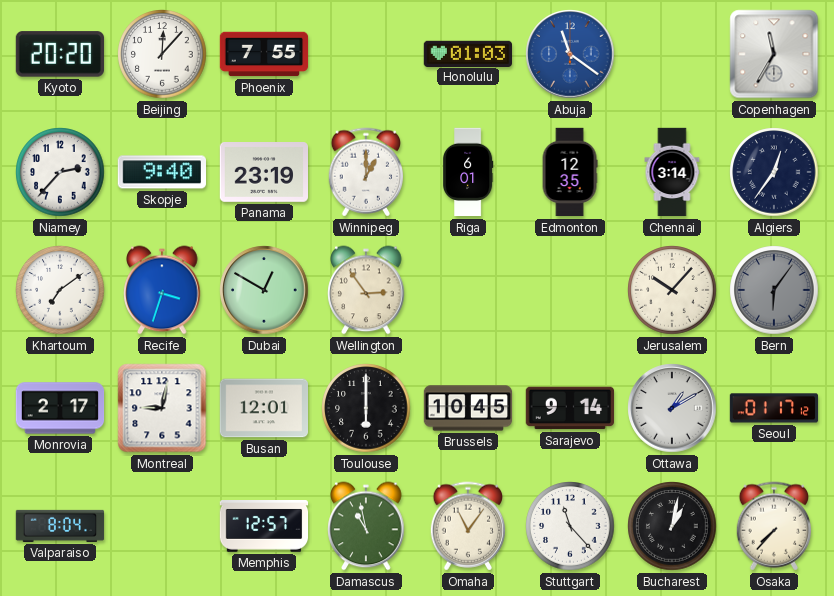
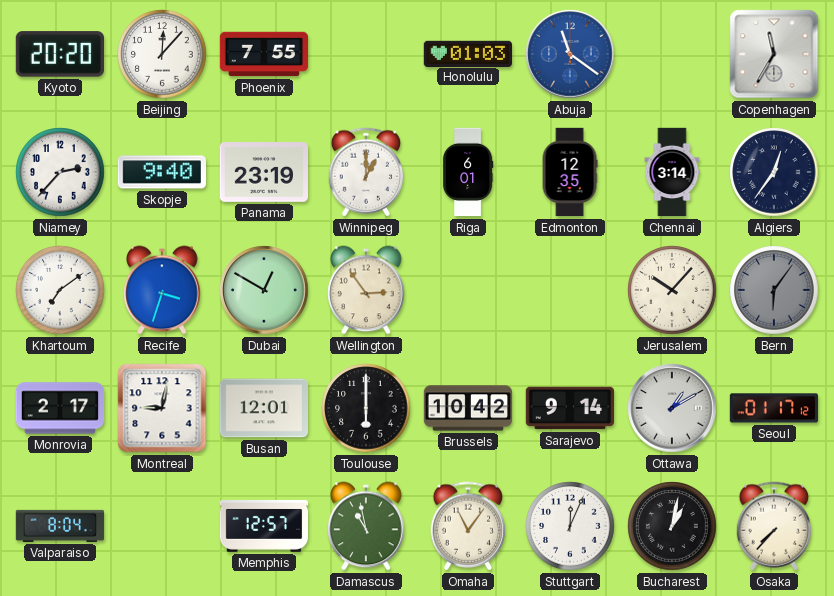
Brussels: 10:45 -> 10:42 (468, 408)
Stuttgart: 11:23 -> 12:04 (570, 526)
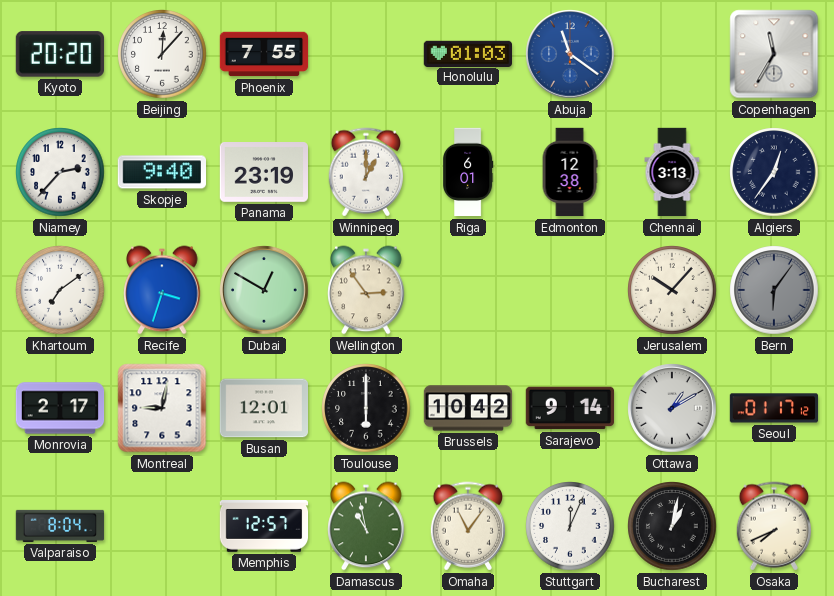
Edmonton: 12:35 -> 12:38 (570, 172)
Chennai: 3:14 -> 3:13 (672, 172)
Osaka: 7:37 -> 7:41 (773, 526)
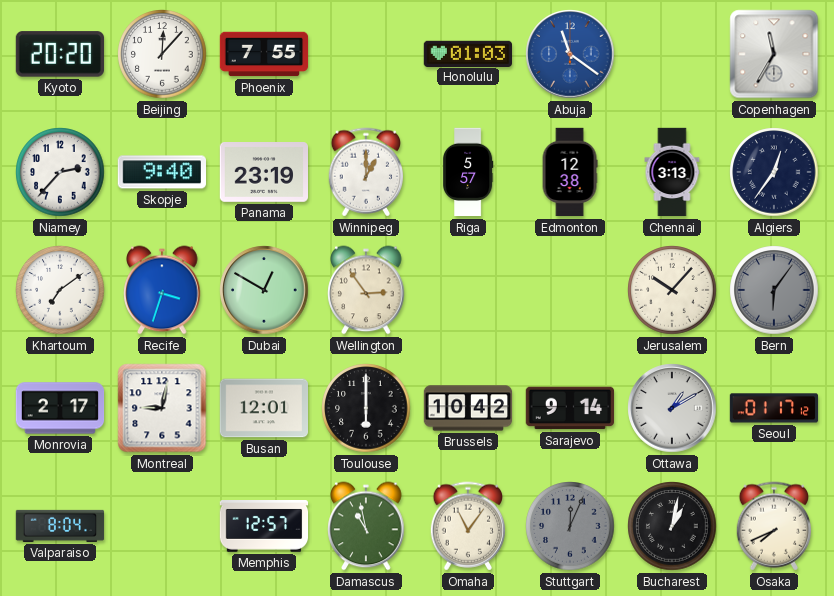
Riga: 6:01 -> 5:57 (468, 172)
Stuttgart dial: white -> grey (570, 526)
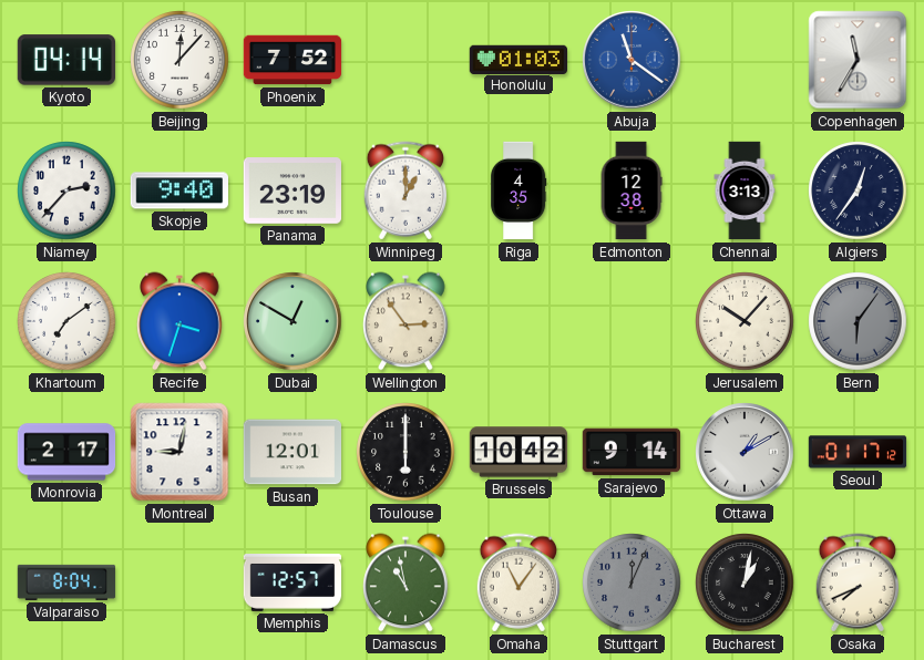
Kyoto: 20:20 -> 04:14 (65, 60)
Phoenix: 7:55 -> 7:52 (292, 60)
Riga: 5:57 -> 4:35 (519, 190)
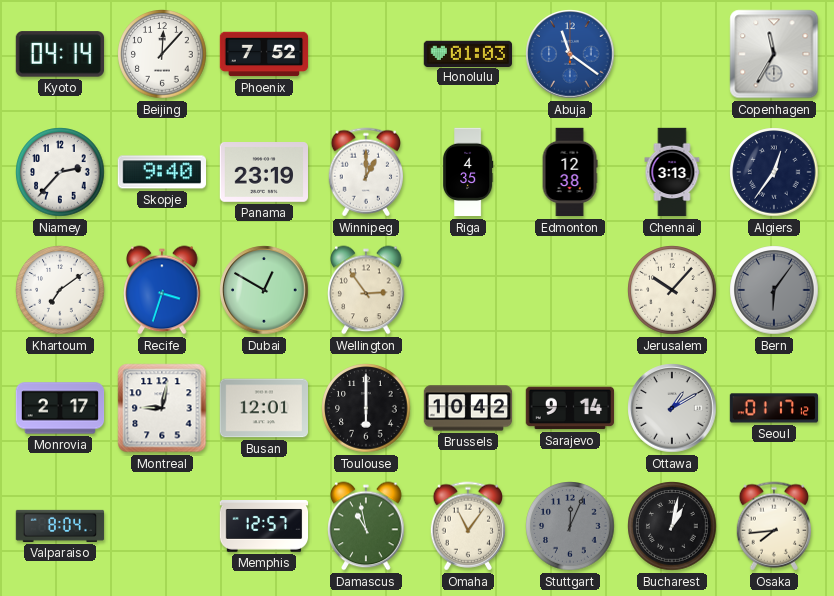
Osaka: 7:41 -> 7:44 (773, 526)
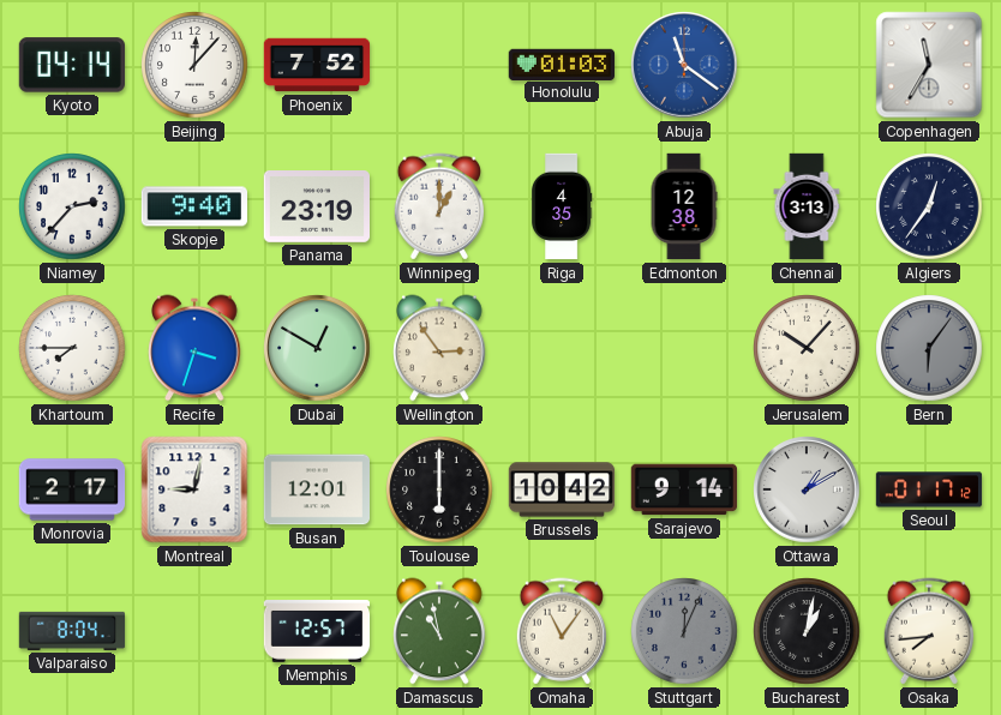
Khartoum: 7:09 -> 7:45 (72, 348)
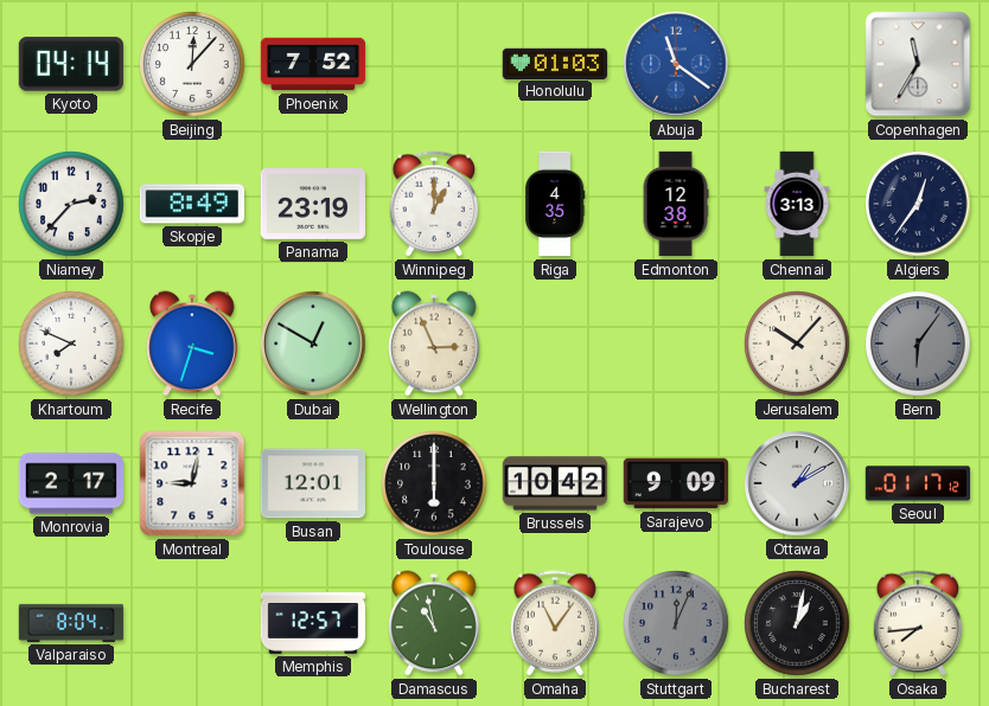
Skopje: 9:40 -> 8:49 (191, 204)
Khartoum: 7:45 -> 7:49 (71, 344)
Wellington: 2:54 -> 2:56 (434, 344)
Sarajevo: 9:14 -> 9:09 (675, 483)
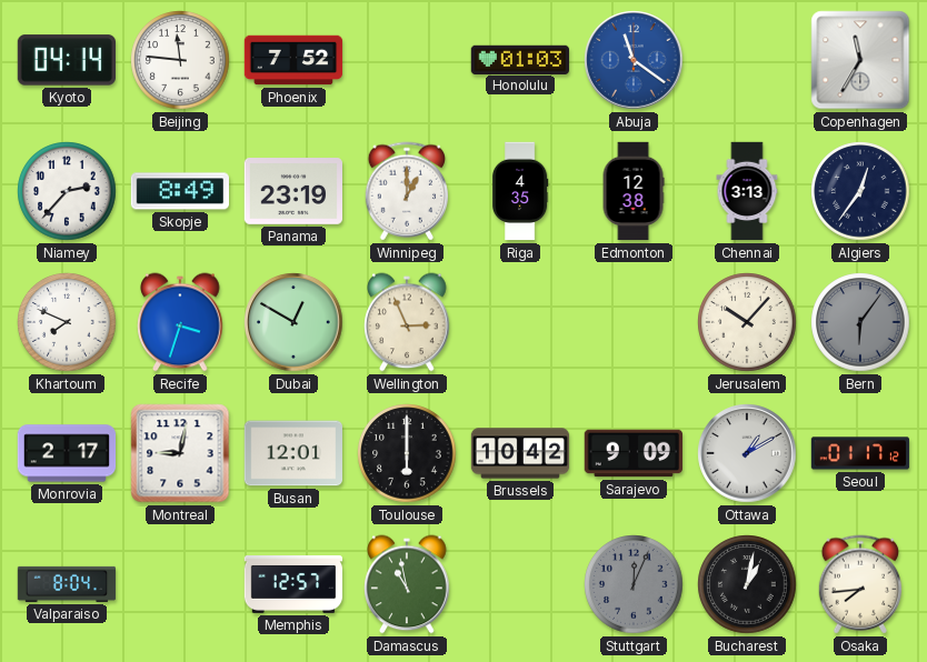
Beijing: 12:07 -> 11:46 (180, 60)
Omaha: 11:06 -> none (554, 623)
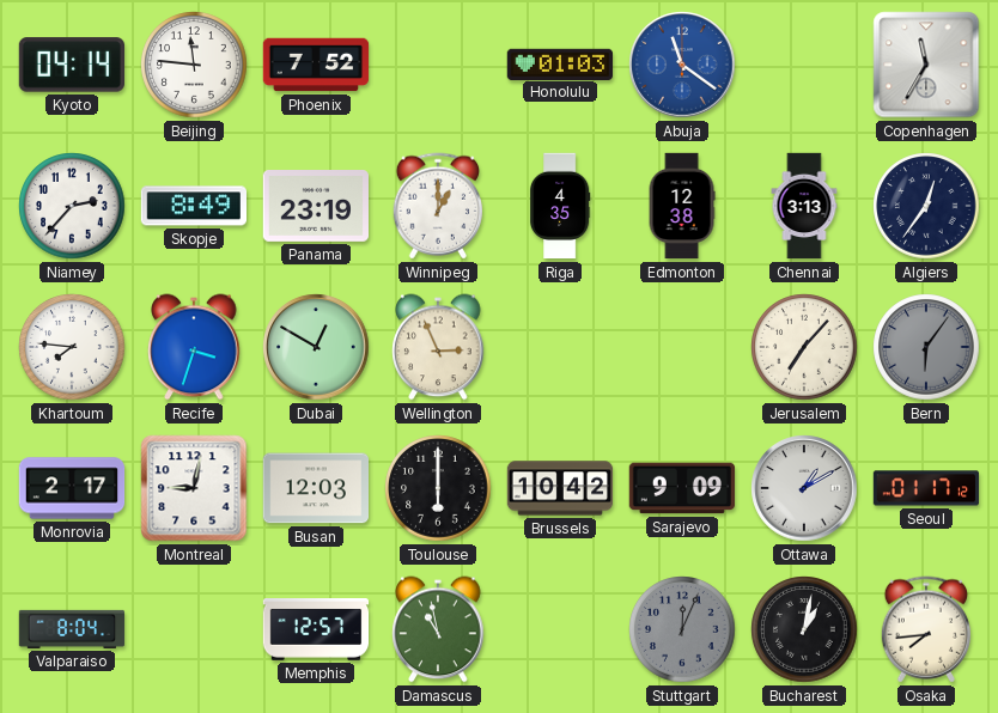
Khartoum: 7:49 -> 7:46 (72, 347)
Jerusalem: 10:07 -> 7:07 (804, 347)
Busan: 12:01 -> 12:03 (315, 488)
